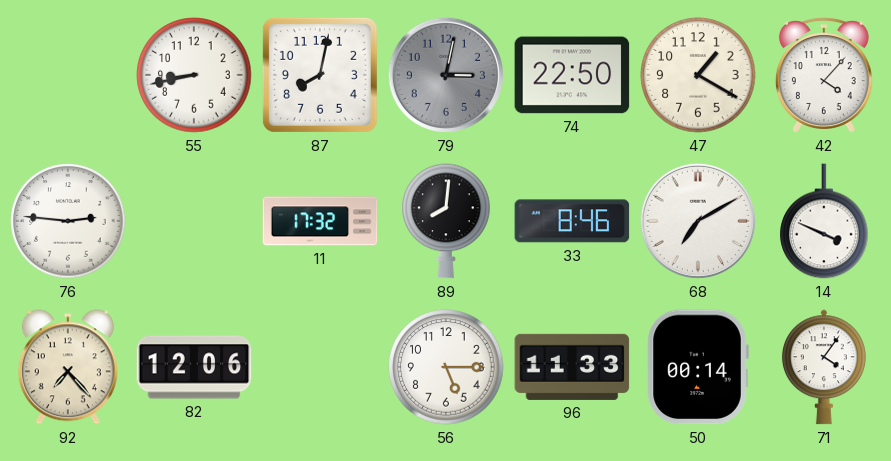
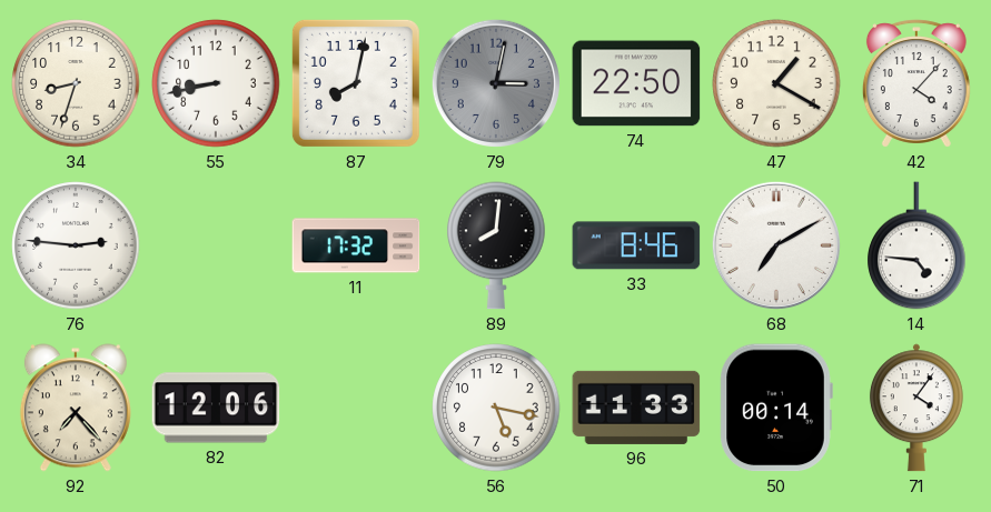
34: none -> 8:33 (76, 83)
14: 3:49 -> 4:46 (916, 245)
56: 5:15 -> 5:17 (496, 408)
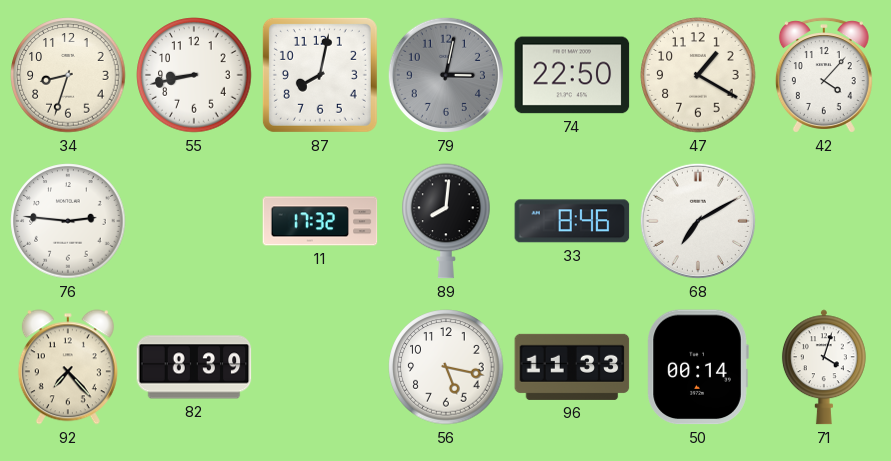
14: 4:46 -> none (916, 245)
82: 12:06 -> 8:39 (194, 367)
71: 4:06 -> 4:03 (824, 367)
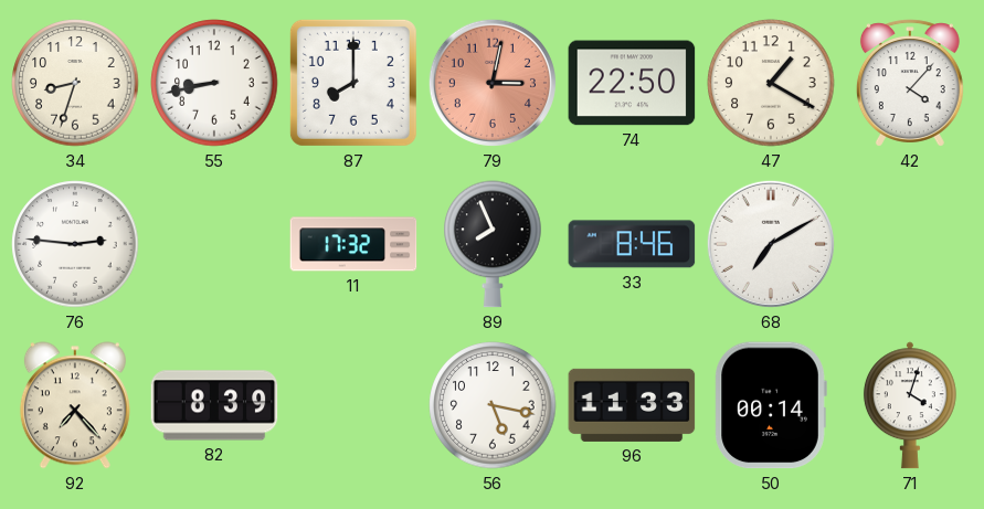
87: 8:02 -> 8:00 (353, 83)
79 dial: grey -> salmon (493, 83)
89: 8:01 -> 7:56 (493, 244)
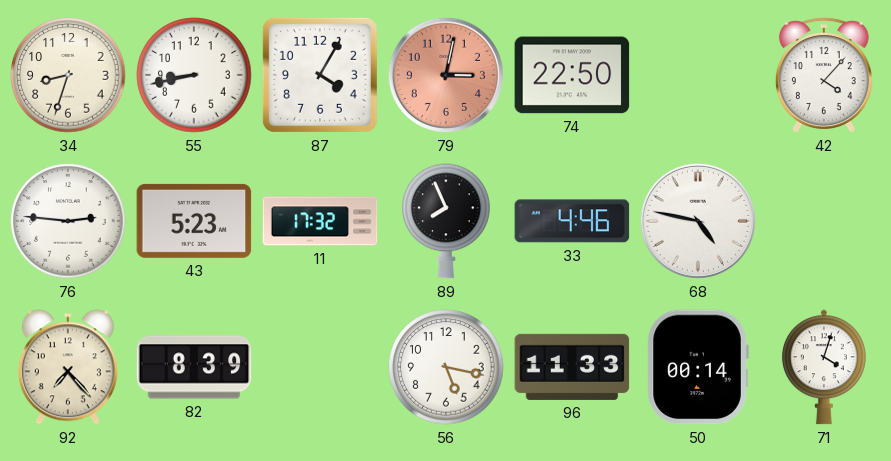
87: 8:00 -> 4:05 (320, 75)
47: 1:20 -> none (771, 83)
43: none -> 5:23 (194, 221)
33: 8:46 -> 4:46 (572, 221)
68: 7:10 -> 4:47 (698, 221)
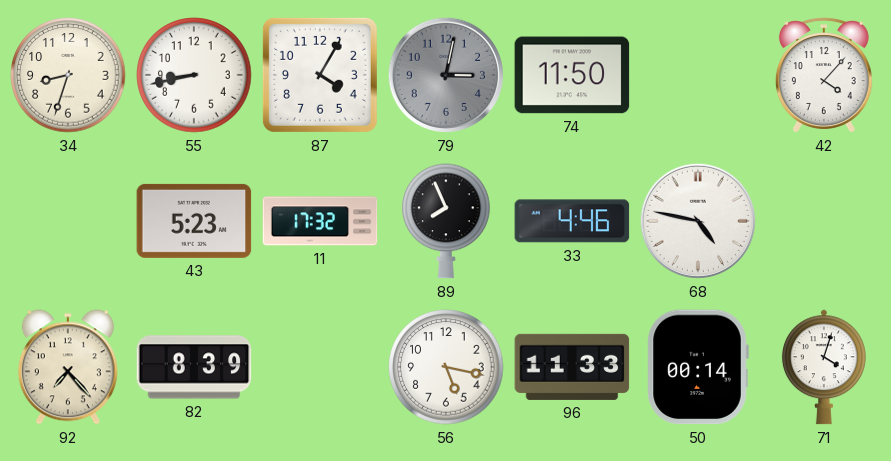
79 dial: salmon -> grey (446, 75)
74: 22:50 -> 11:50 (572, 75)
76: 2:46 -> none (68, 221)
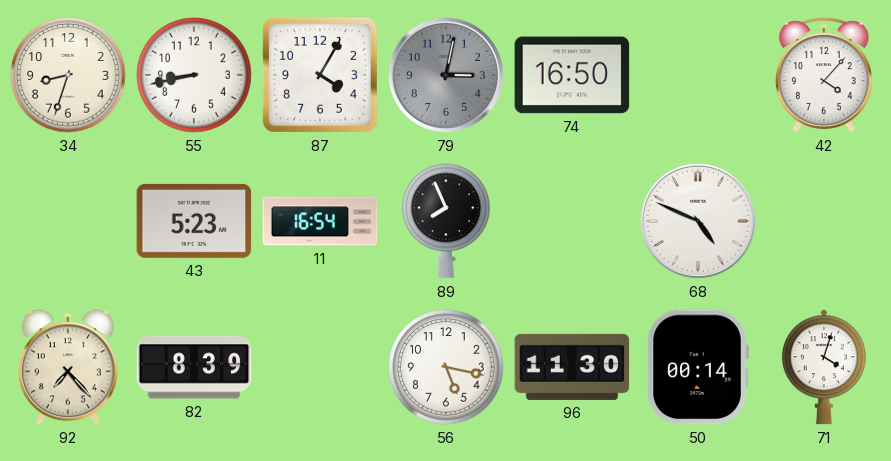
74: 11:50 -> 16:50 (572, 75)
11: 17:32 -> 16:54 (320, 221)
33: 4:46 -> none (572, 221)
68: 4:47 -> 4:49 (698, 221)
96: 11:33 -> 11:30 (572, 367)
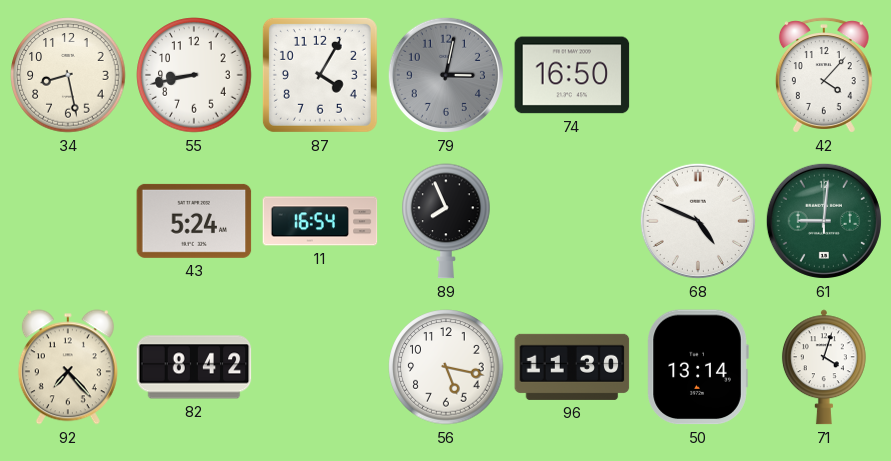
34: 8:33 -> 8:28 (68, 75)
43: 5:23 -> 5:24 (194, 221)
61: none -> 9:01 (824, 221)
82: 8:39 -> 8:42 (194, 367)
50: 00:14 -> 13:14 (698, 367)
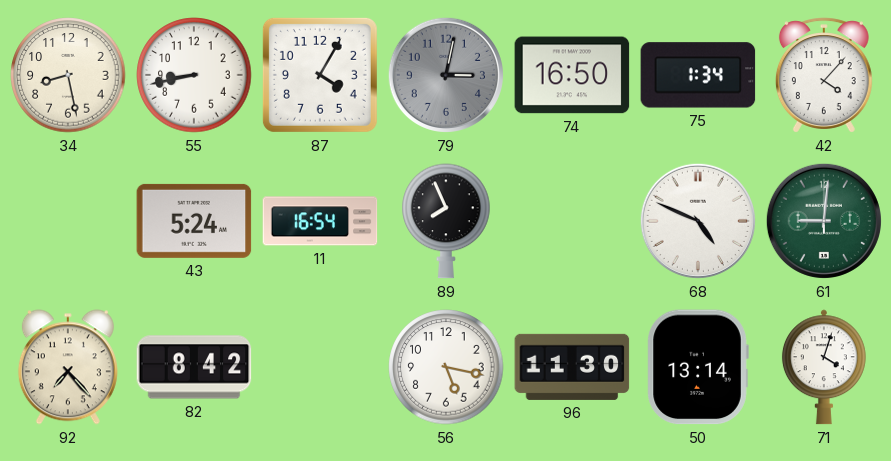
75: none -> 1:34 (698, 75)
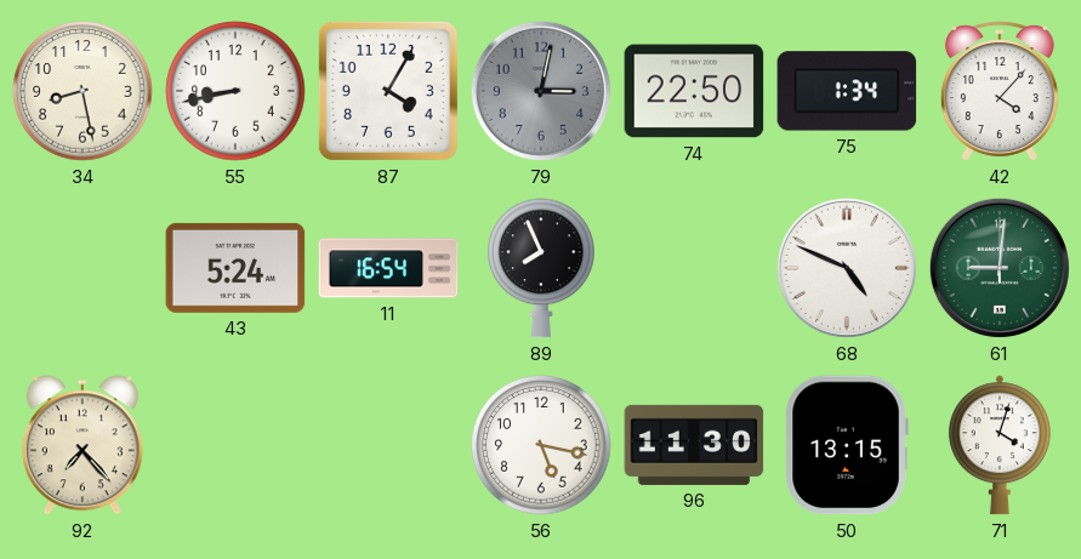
74: 16:50 -> 22:50 (694, 91)
82: 8:42 -> none (194, 367)
50: 13:14 -> 13:15 (847, 445)
